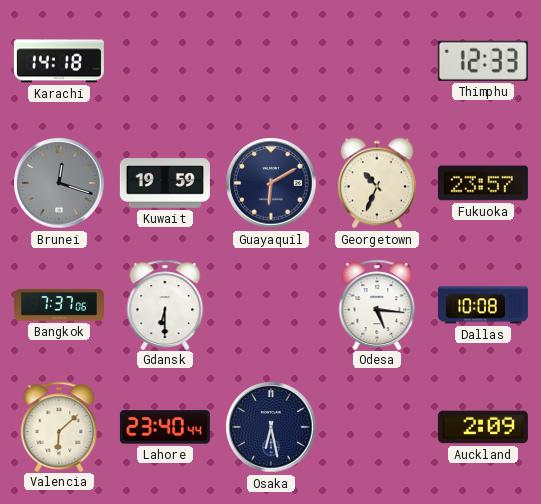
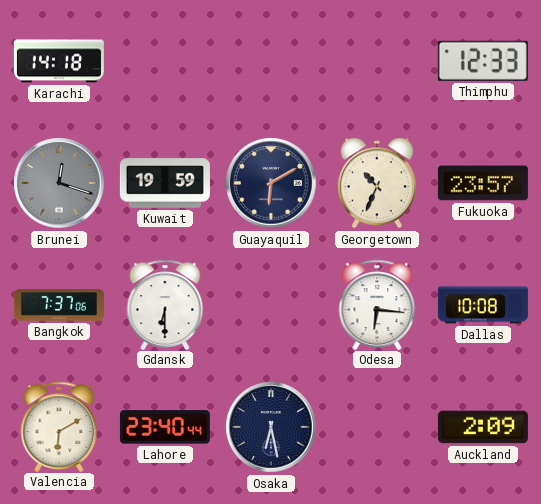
Odesa: 5:16 -> 6:16 (377, 304)
Valencia: 6:08 -> 6:10 (59, 426)
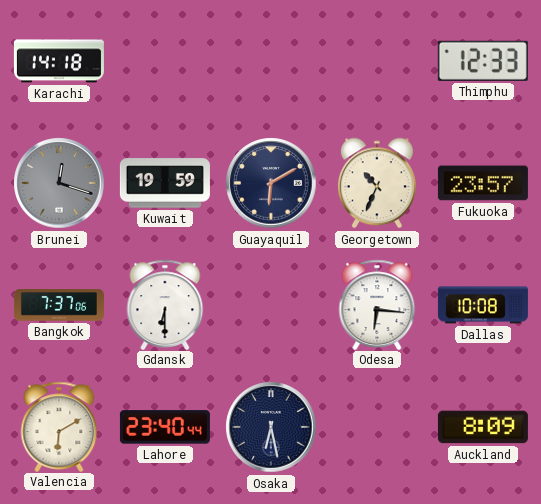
Auckland: 2:09 -> 8:09 (483, 427)
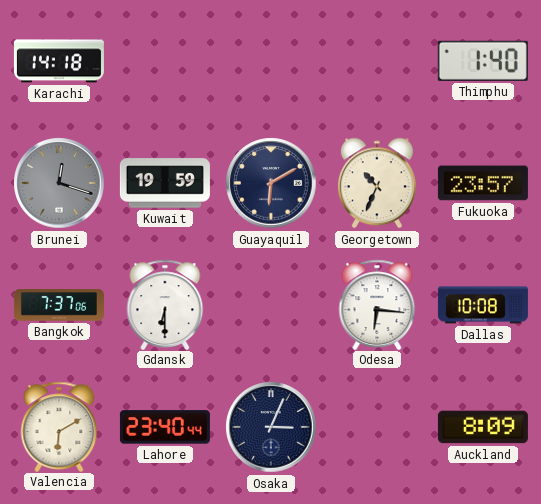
Thimphu: 12:33 -> 1:40 (483, 61)
Osaka: 6:28 -> 3:04 (271, 427)
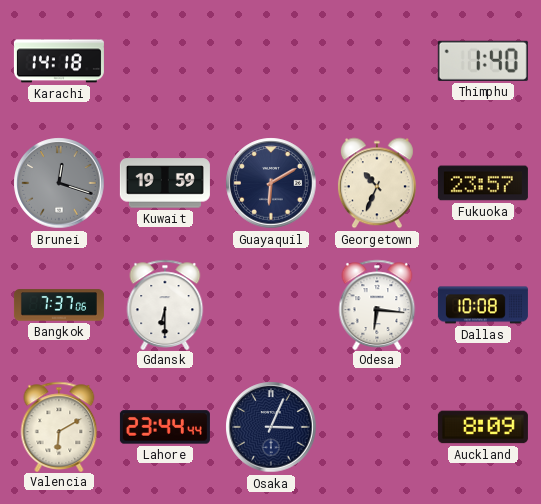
Lahore: 23:40 -> 23:44 (165, 427)
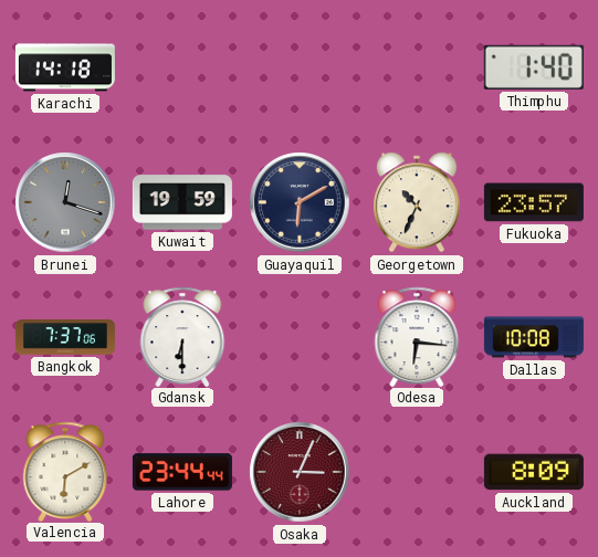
Osaka dial: navy -> burgundy (300, 472)
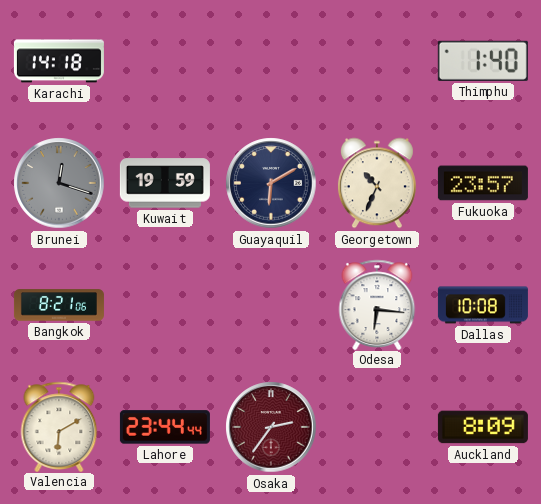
Bangkok: 7:37 -> 8:21 (59, 305)
Gdansk: 6:30 -> none (182, 336)
Osaka: 3:04 -> 2:36 (271, 427)
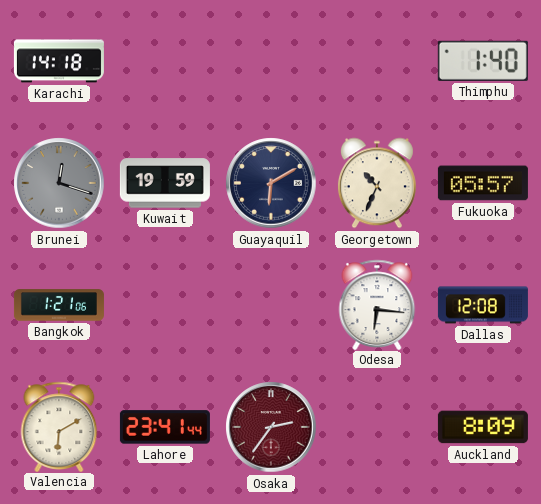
Fukuoka: 23:57 -> 05:57 (483, 183)
Bangkok: 8:21 -> 1:21 (59, 305)
Dallas: 10:08 -> 12:08 (483, 305)
Lahore: 23:44 -> 23:41 (165, 427)
